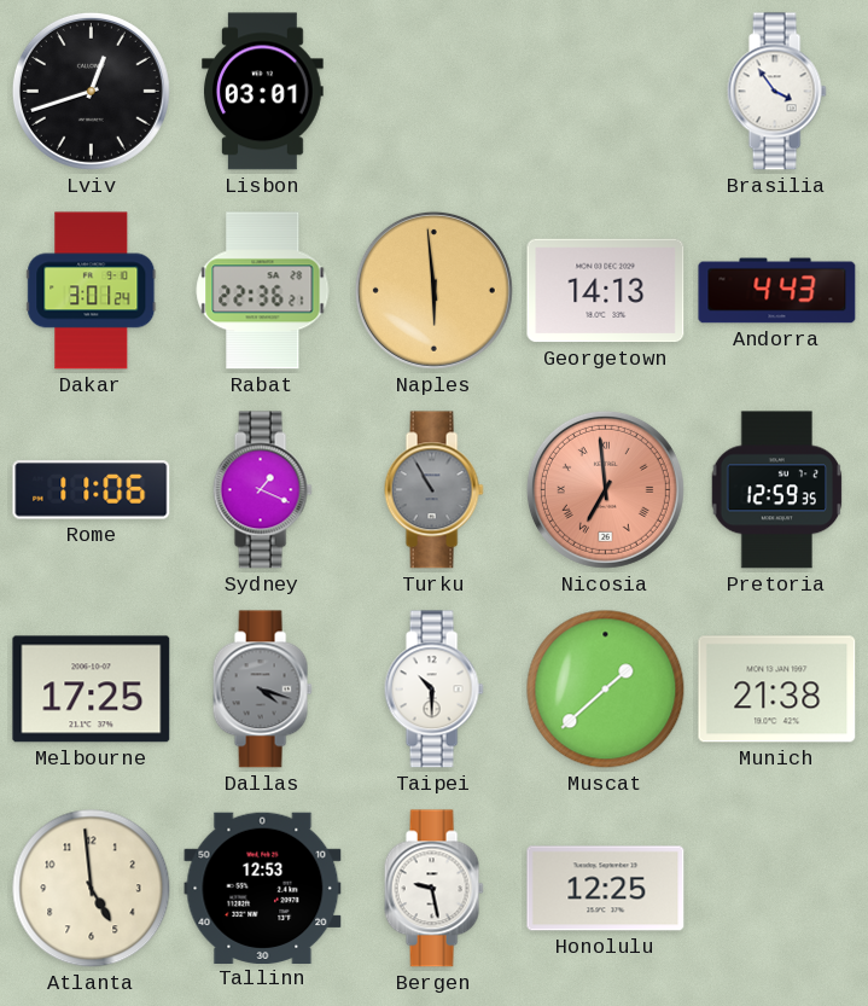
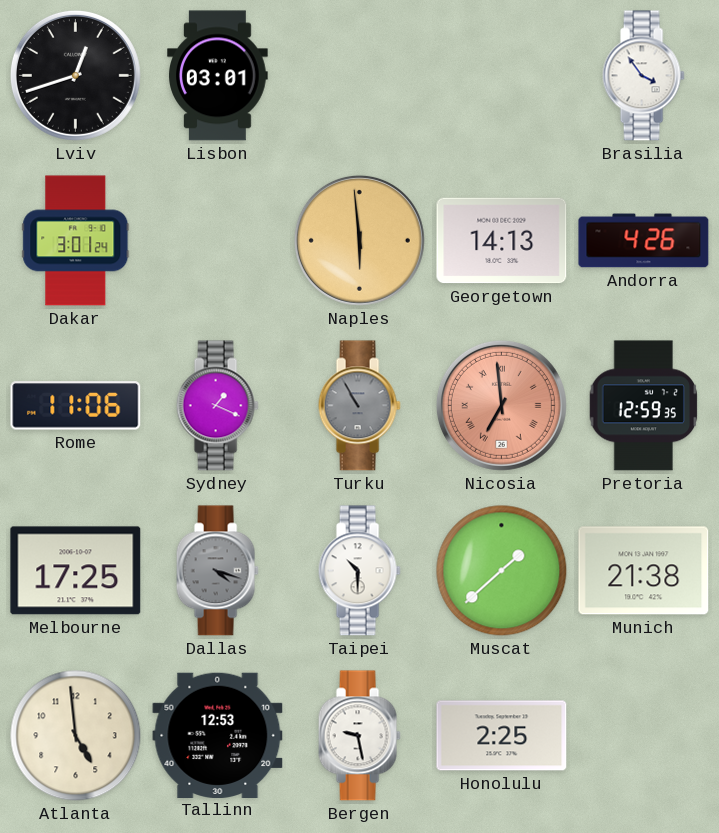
Rabat: 22:36 -> none (263, 291)
Andorra: 4:43 -> 4:26 (644, 241)
Honolulu: 12:25 -> 2:25 (502, 736)
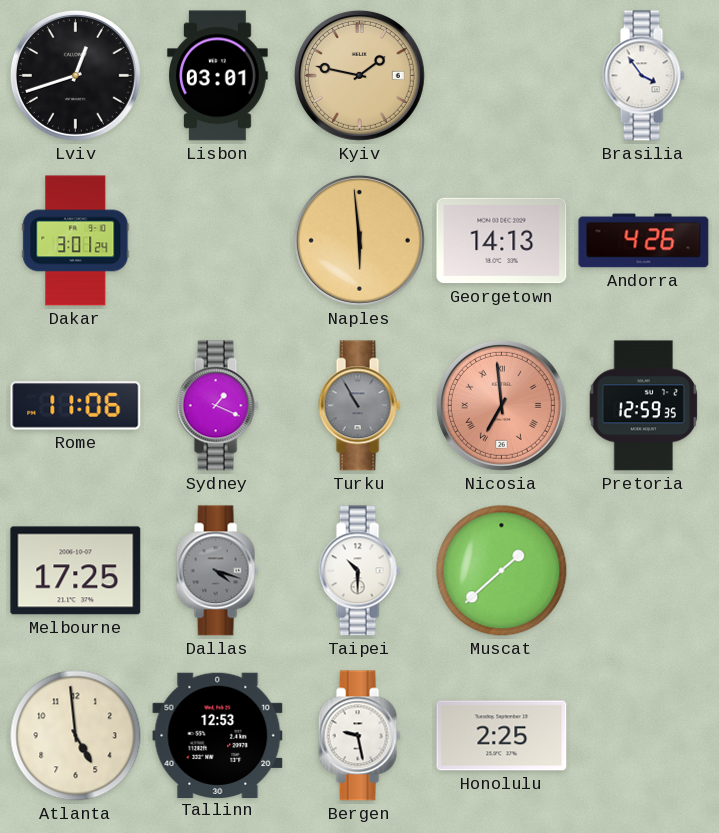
Kyiv: none -> 1:47 (359, 75)
Munich: 21:38 -> none (644, 571)
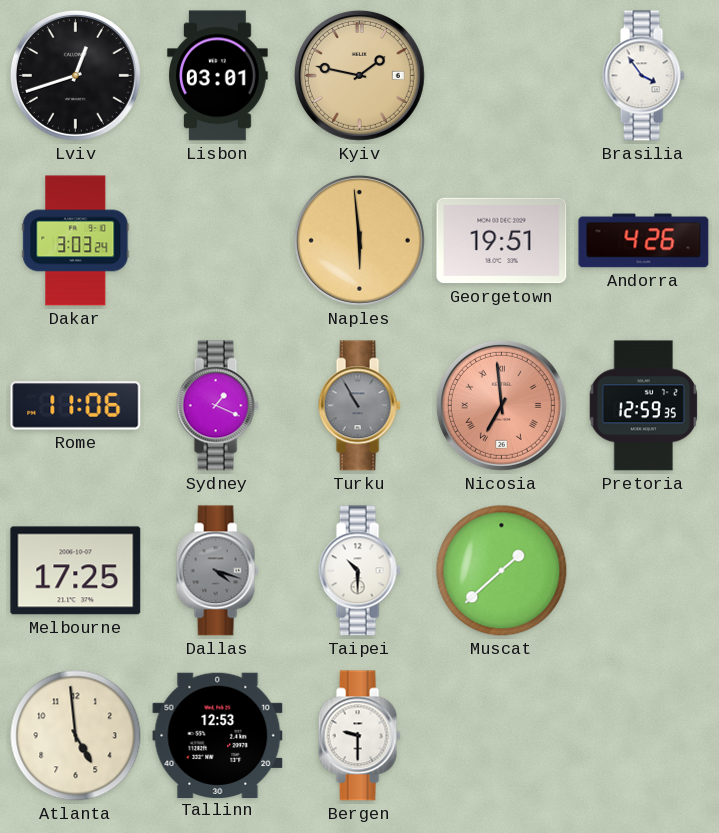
Dakar: 3:01 -> 3:03 (76, 241)
Georgetown: 14:13 -> 19:51 (502, 241)
Bergen: 9:28 -> 9:30 (359, 736)
Honolulu: 2:25 -> none (502, 736)
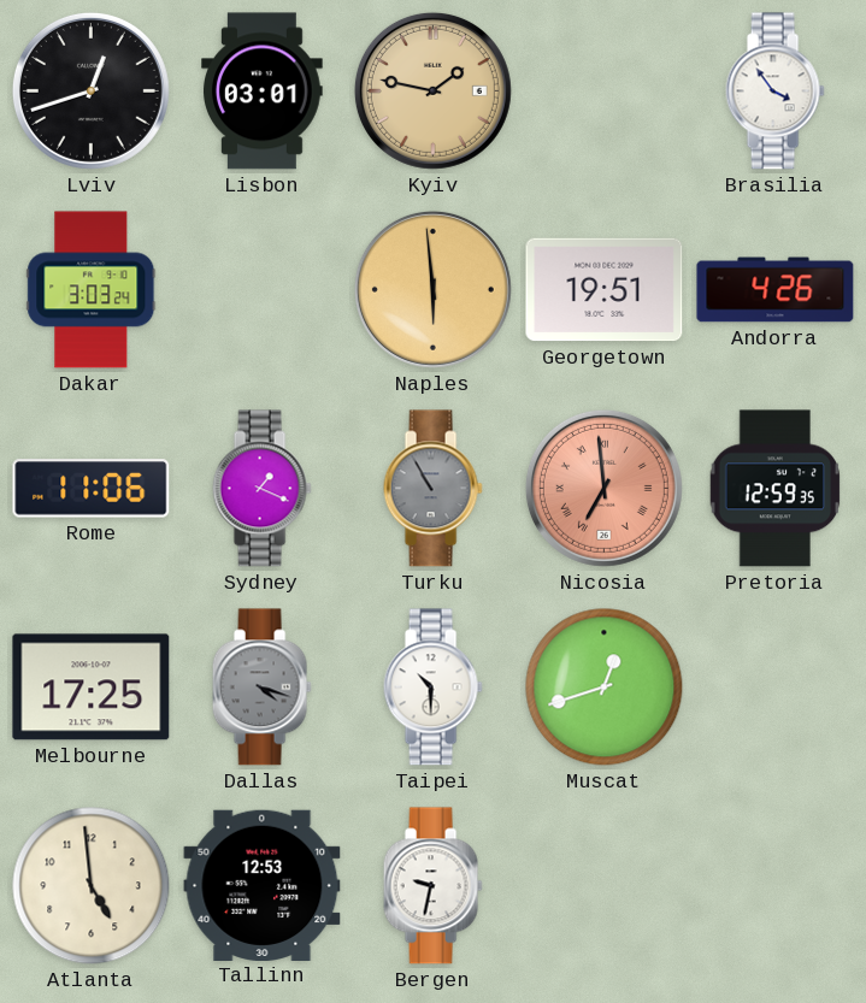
Muscat: 1:38 -> 12:42 (605, 688)
Bergen: 9:30 -> 9:32 (432, 886)
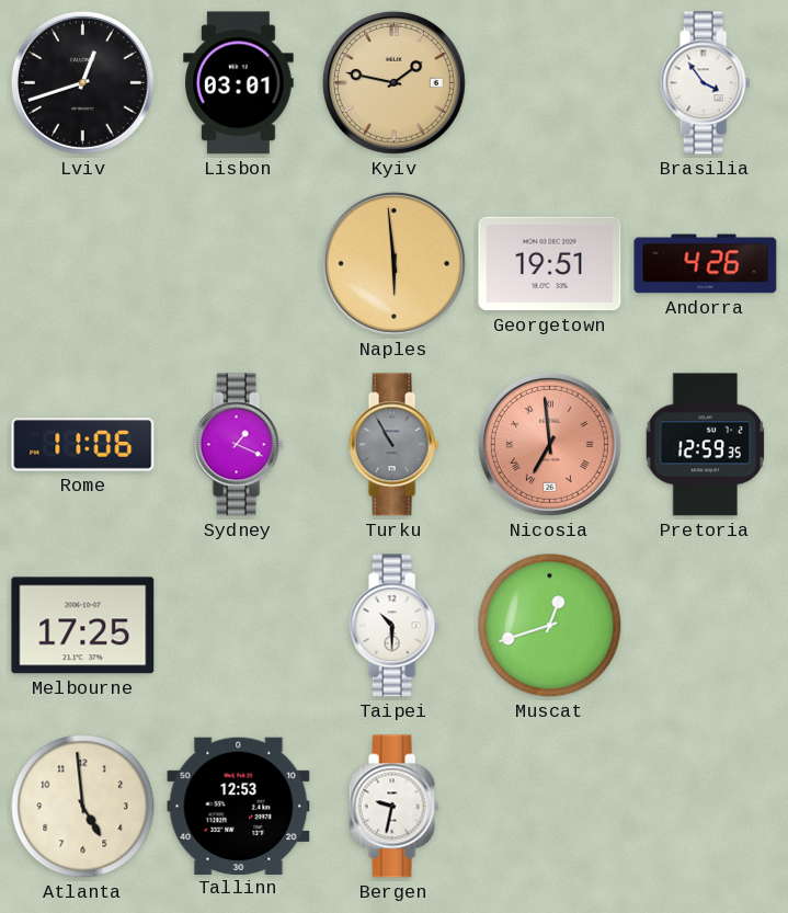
Dakar: 3:03 -> none (92, 290)
Dallas: 4:18 -> none (261, 688)
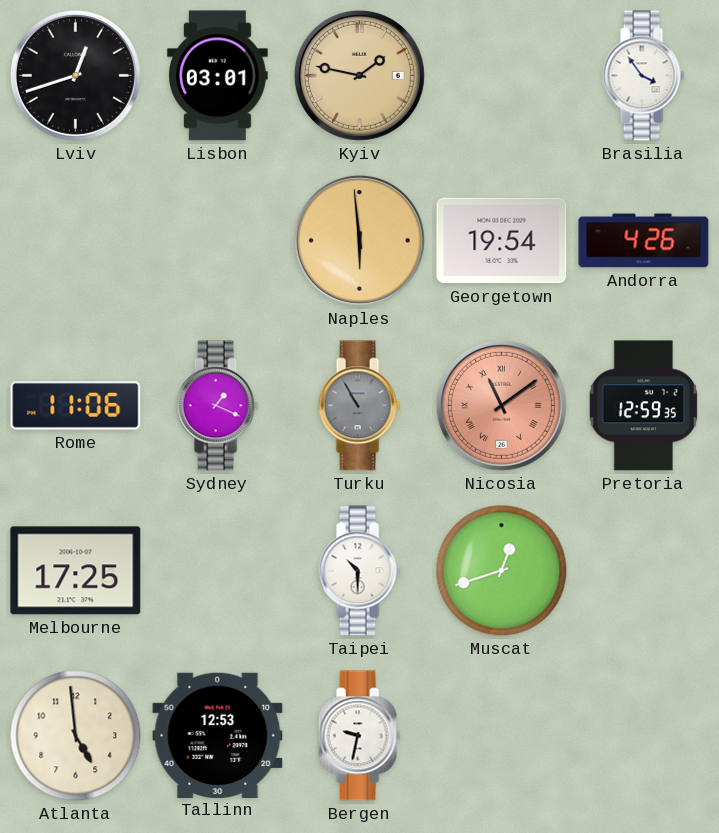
Georgetown: 19:51 -> 19:54 (502, 241)
Nicosia: 6:59 -> 11:09 (501, 405)
